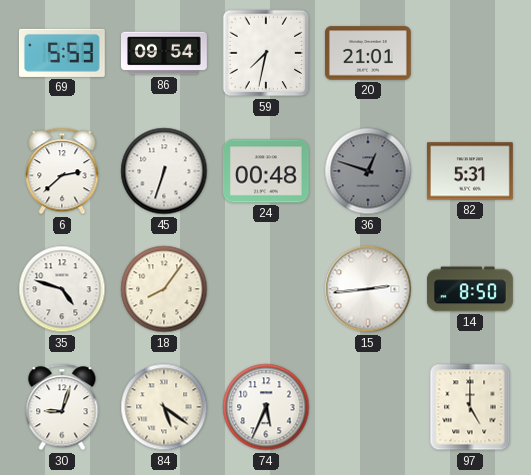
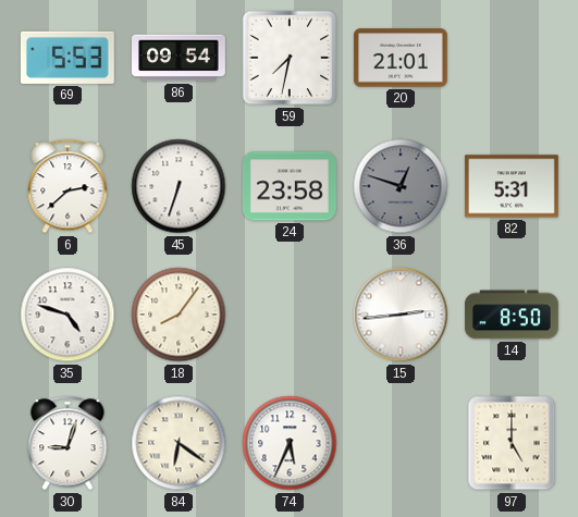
24: 00:48 -> 23:58 (290, 186)
84: 5:21 -> 6:21 (179, 443)
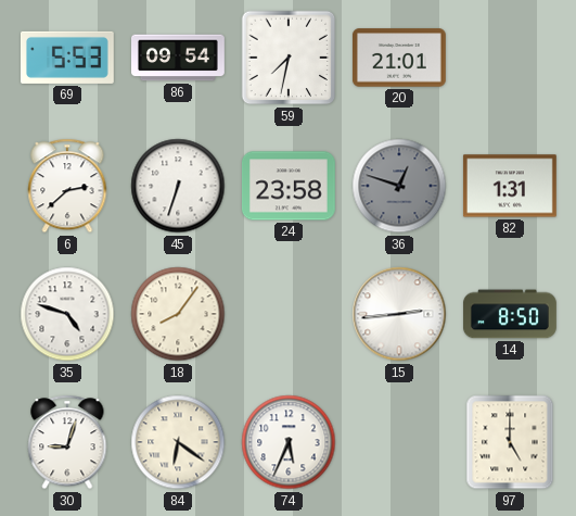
82: 5:31 -> 1:31 (510, 186)
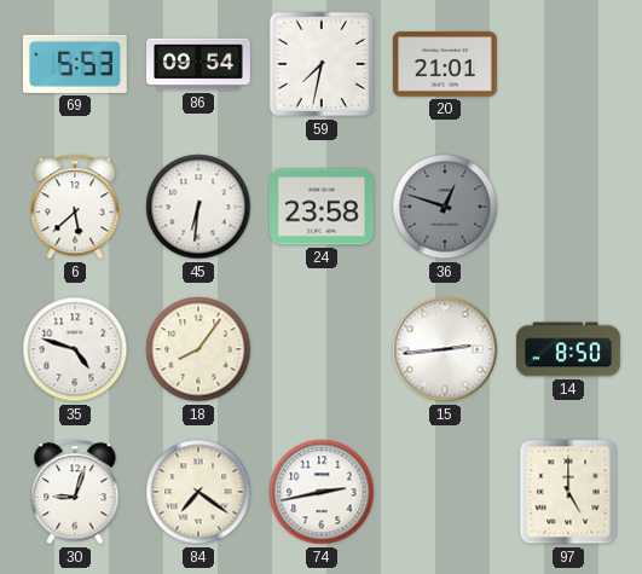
6: 2:38 -> 5:38 (75, 207)
45: 6:33 -> 6:31 (198, 207)
82: 1:31 -> none (510, 186)
84: 6:21 -> 7:21 (198, 492)
74: 5:34 -> 2:43 (322, 492)
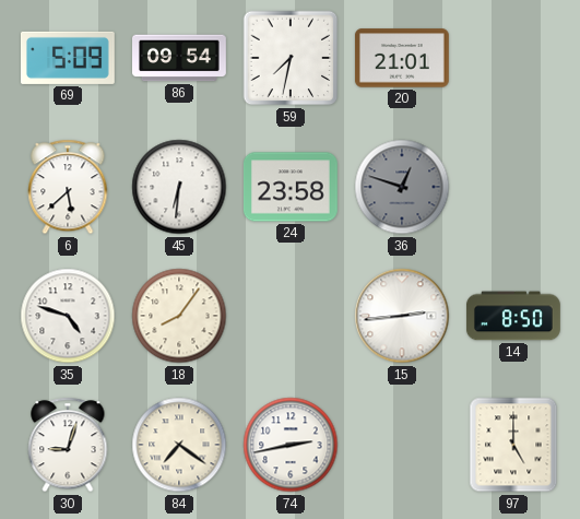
69: 5:53 -> 5:09 (68, 58)
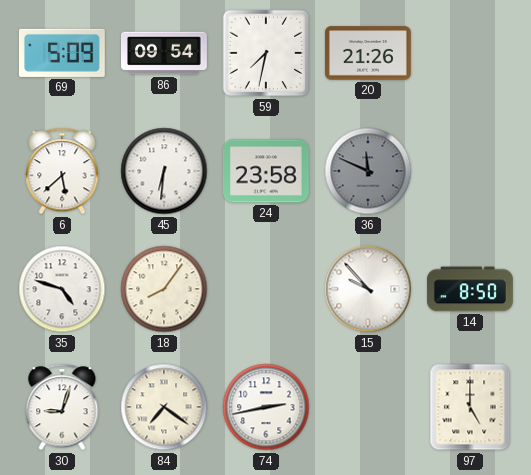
20: 21:01 -> 21:26 (368, 53)
36: 12:48 -> 11:49 (368, 171)
15: 2:44 -> 9:53 (368, 289)
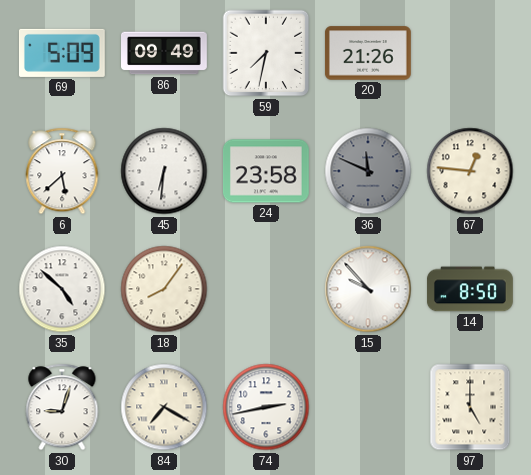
86: 09:54 -> 09:49 (165, 53)
67: none -> 12:46 (470, 171)
35: 4:48 -> 4:52 (62, 289)
84: 7:21 -> 7:20 (164, 407)
